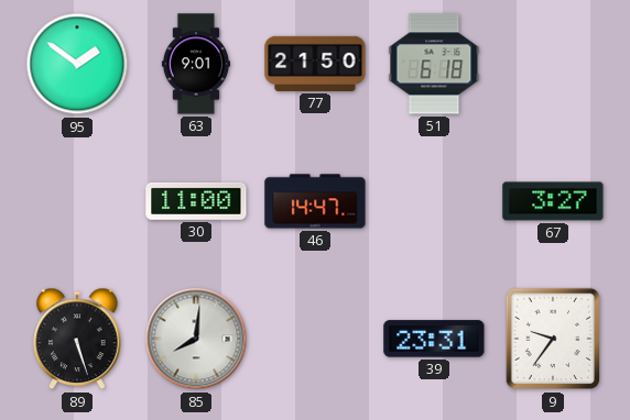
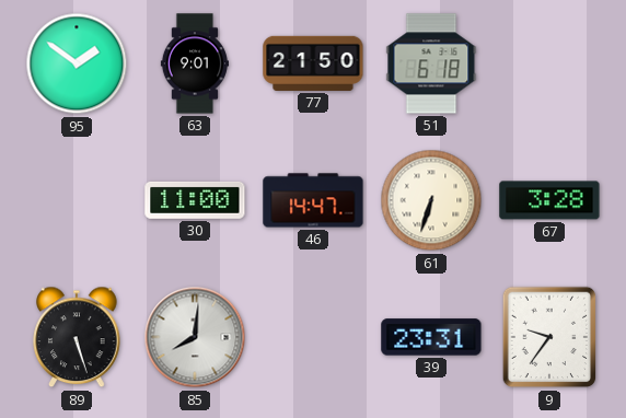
61: none -> 6:33 (431, 200)
67: 3:27 -> 3:28 (549, 200)
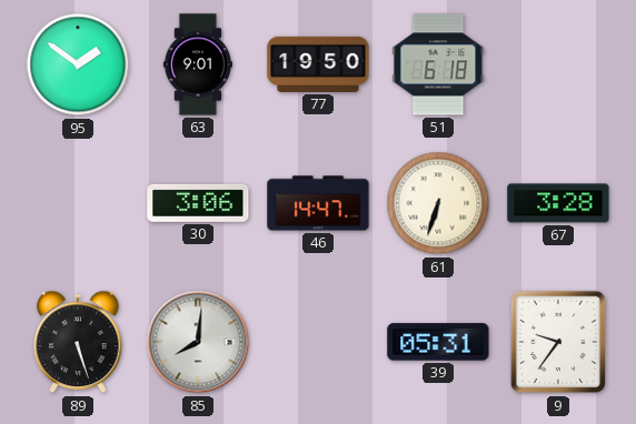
77: 21:50 -> 19:50 (318, 64)
30: 11:00 -> 3:06 (198, 203)
39: 23:31 -> 05:31 (438, 342)
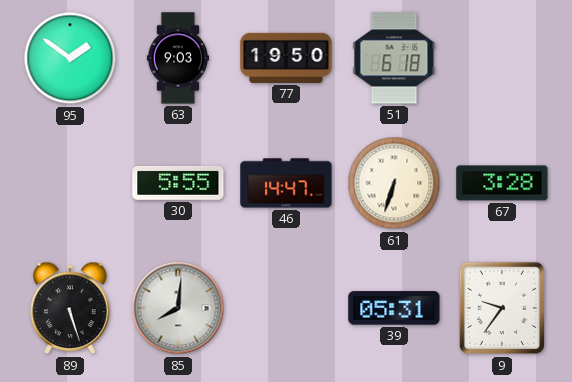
63: 9:01 -> 9:03 (178, 58)
30: 3:06 -> 5:55 (178, 183)
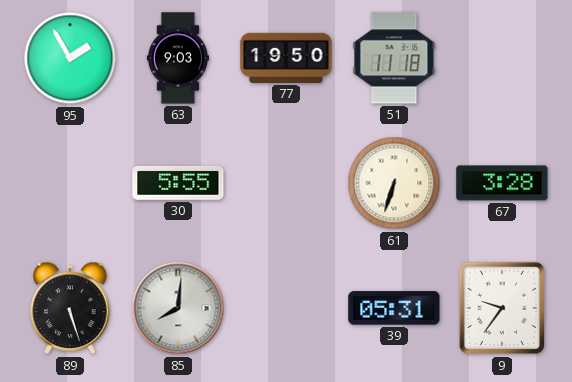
95: 1:51 -> 1:55 (70, 58)
51: 6:18 -> 11:18 (394, 58)
46: 14:47 -> none (286, 183)
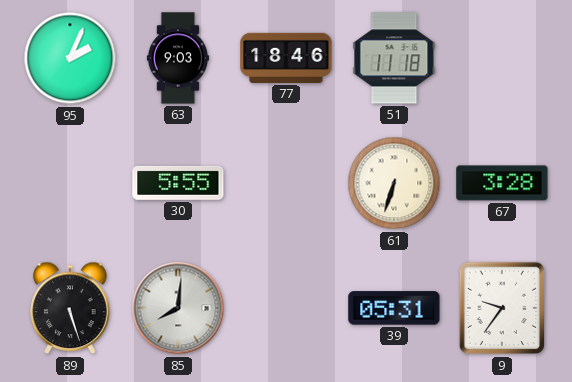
95: 1:55 -> 2:04 (70, 58)
77: 19:50 -> 18:46 (286, 58)
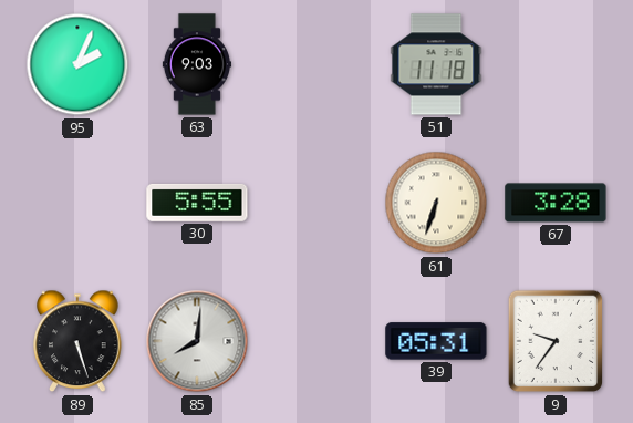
77: 18:46 -> none (286, 58)
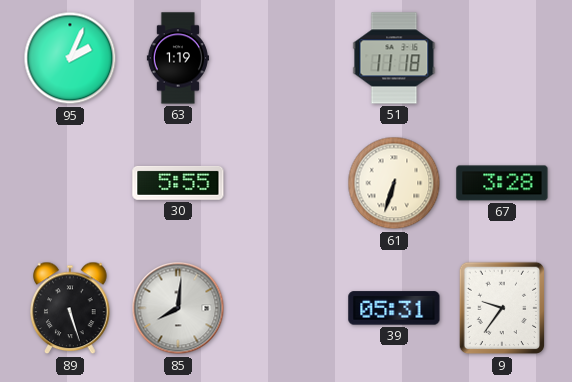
63: 9:03 -> 1:19 (178, 58)
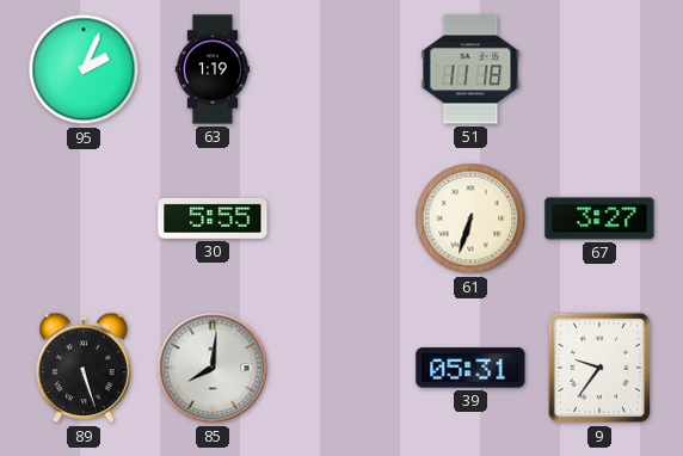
67: 3:28 -> 3:27 (599, 218)
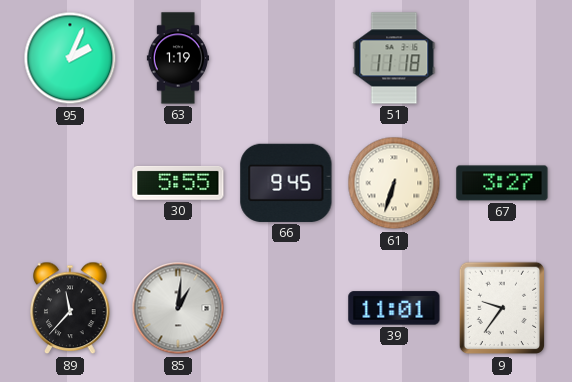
66: none -> 9:45 (286, 183)
89: 5:27 -> 11:37 (70, 308)
85: 8:01 -> 1:01 (178, 308)
39: 05:31 -> 11:01 (394, 308)
